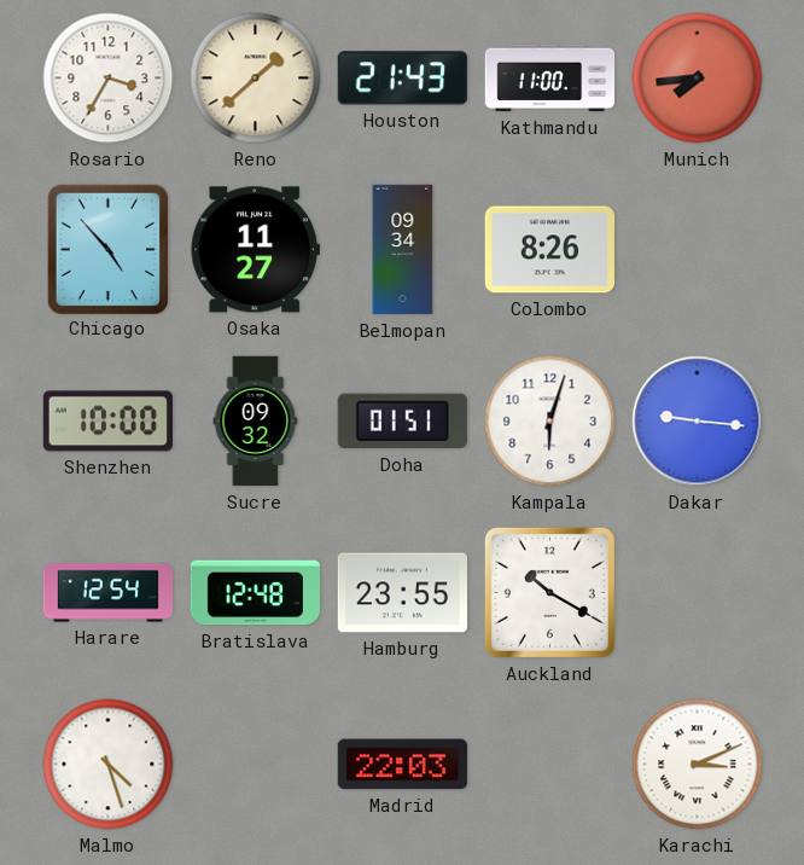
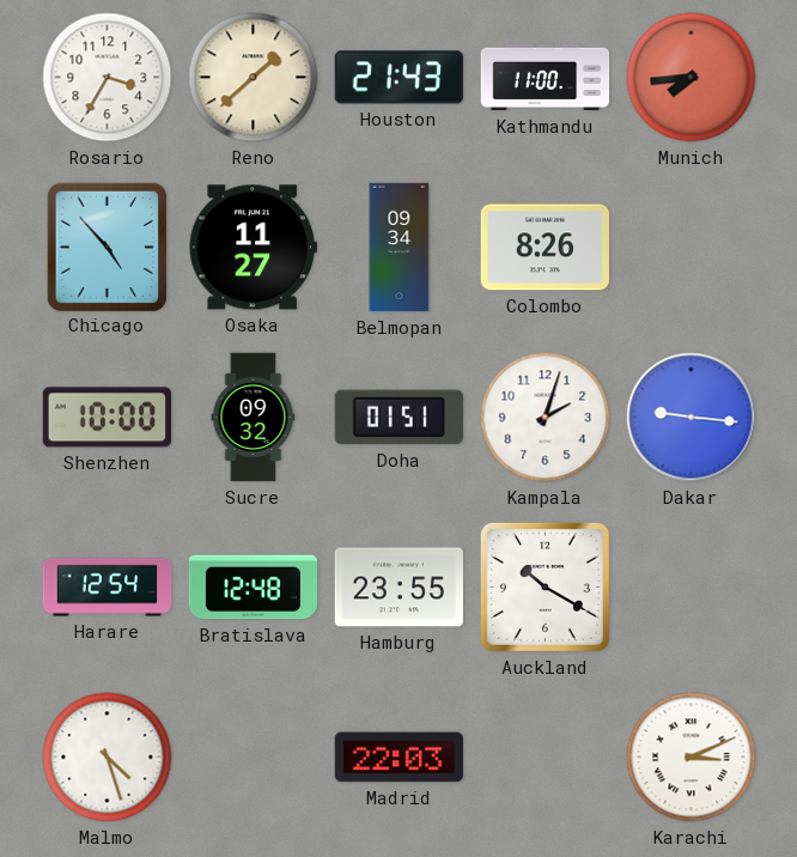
Kampala: 6:03 -> 2:03 (546, 418)
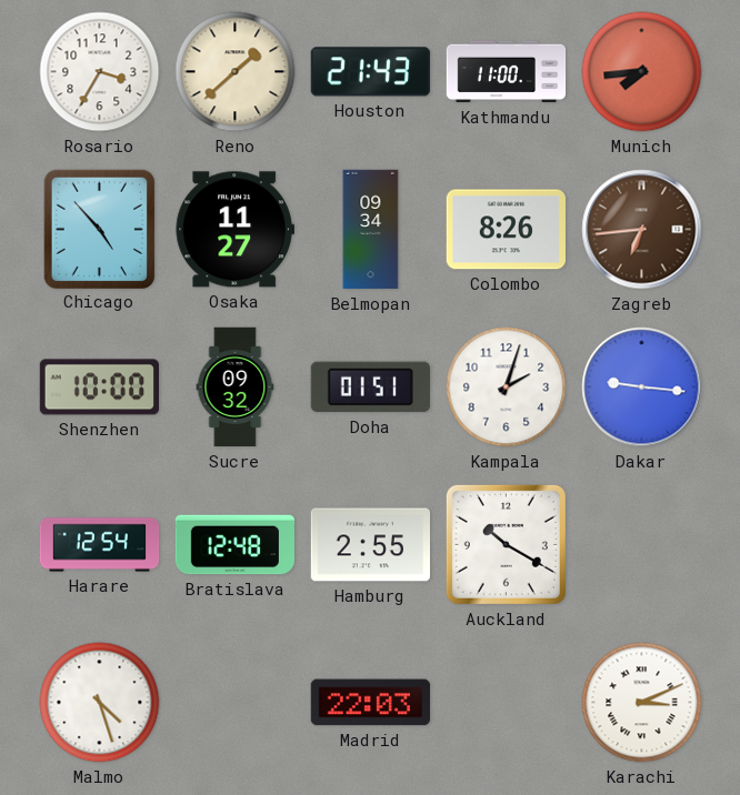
Zagreb: none -> 6:44 (642, 230)
Hamburg: 23:55 -> 2:55 (370, 545)
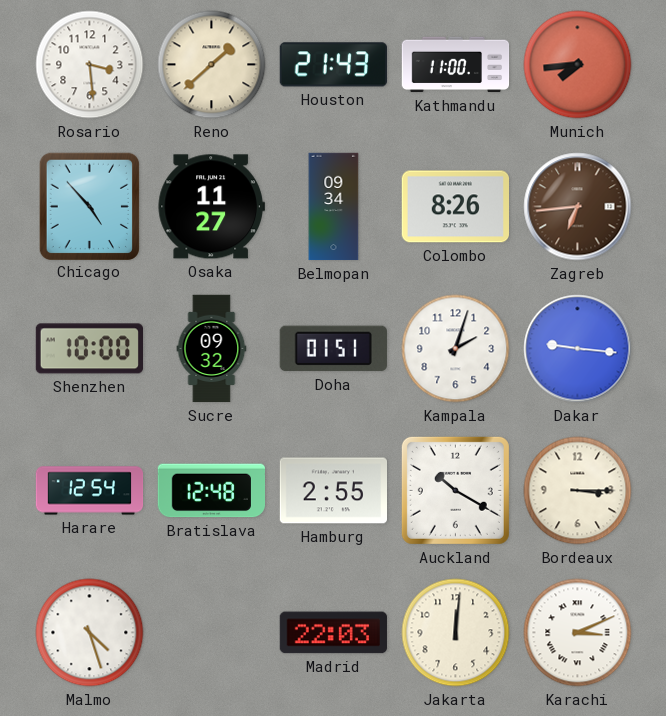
Rosario: 3:35 -> 3:29 (90, 65)
Bordeaux: none -> 3:15 (578, 491)
Jakarta: none -> 12:01 (456, 633)
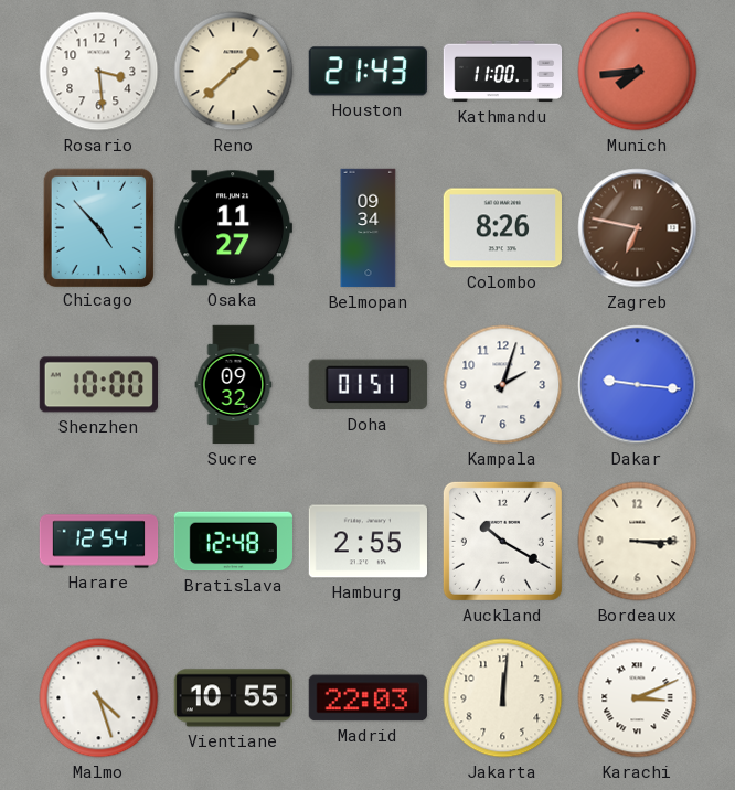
Zagreb: 6:44 -> 6:47 (638, 228)
Vientiane: none -> 10:55 (233, 698)
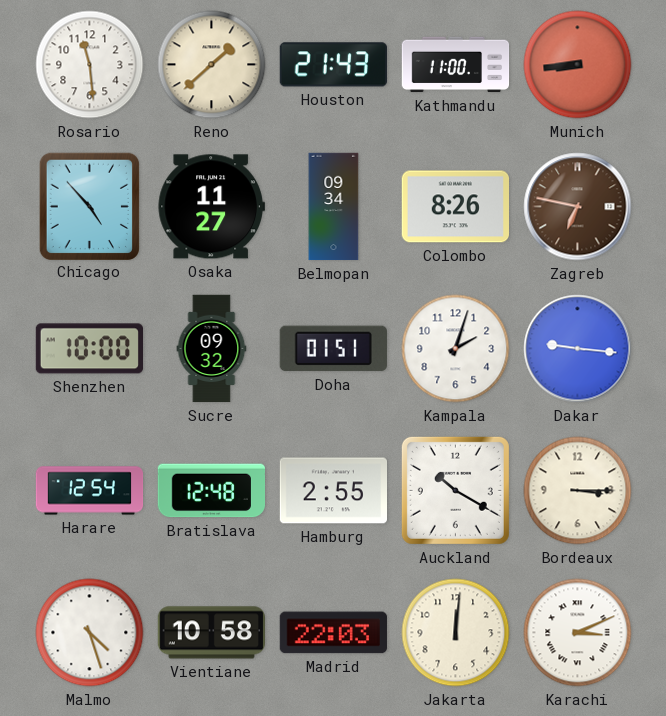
Rosario: 3:29 -> 11:29 (90, 65)
Munich: 7:44 -> 8:44 (578, 65)
Vientiane: 10:55 -> 10:58 (211, 633)
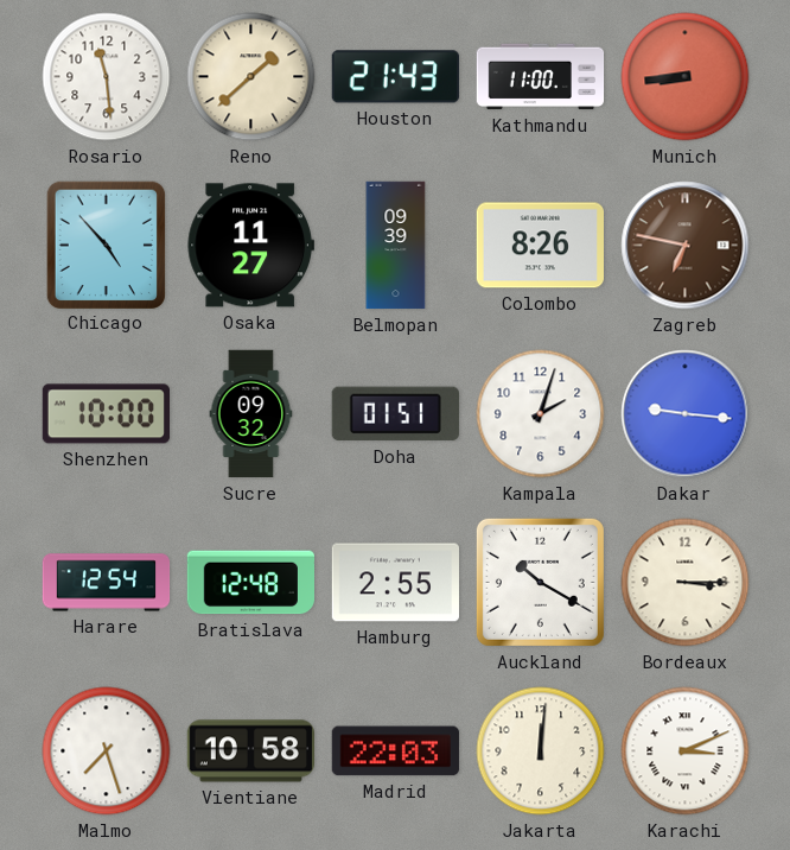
Belmopan: 09:34 -> 09:39 (396, 246)
Malmo: 4:27 -> 7:27 (107, 751)
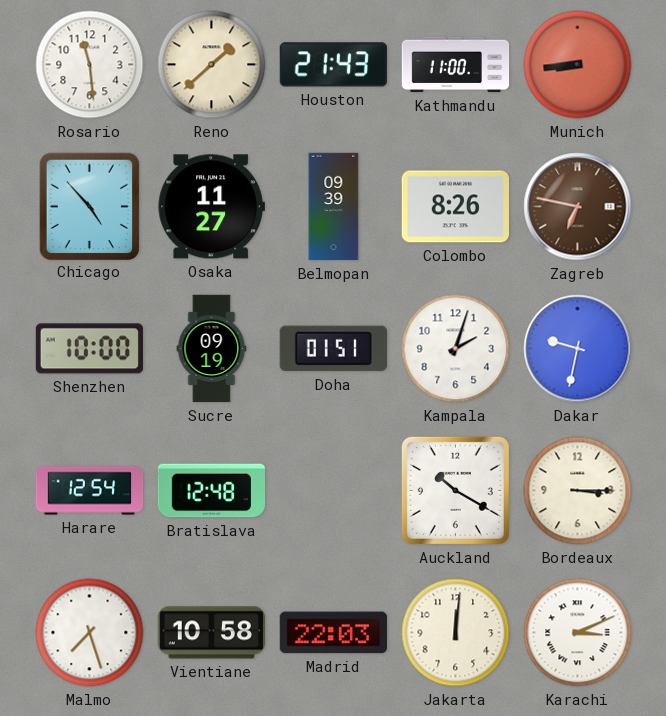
Sucre: 09:32 -> 09:19 (212, 349)
Dakar: 9:16 -> 9:32 (578, 349)
Hamburg: 2:55 -> none (395, 583)
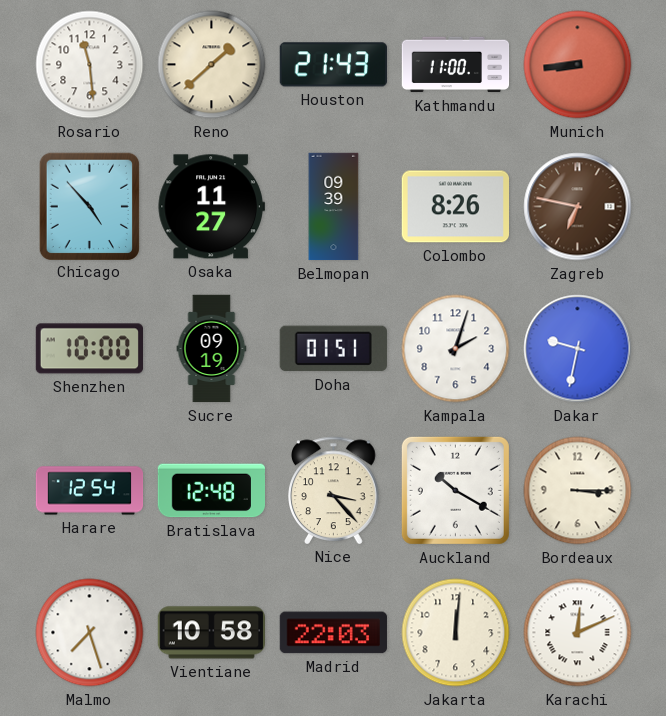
Nice: none -> 3:23 (334, 490)
Karachi: 3:11 -> 12:11 (578, 633)
